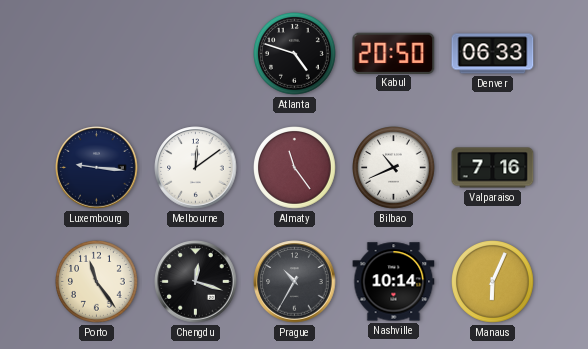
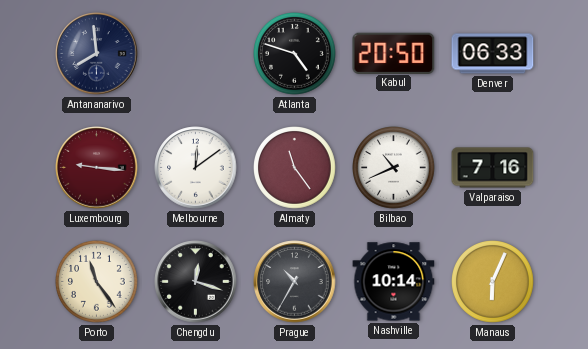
Antananarivo: none -> 7:59 (97, 54)
Luxembourg dial: navy -> burgundy (97, 168)
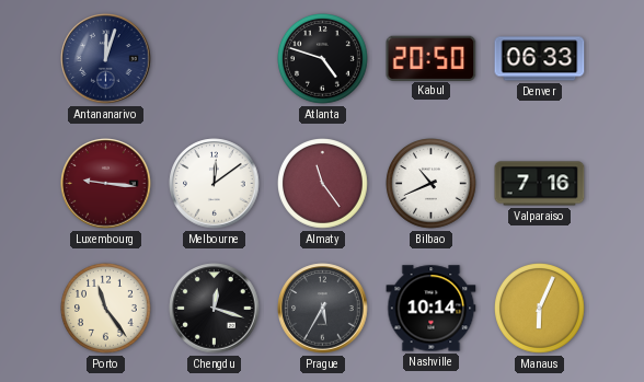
Antananarivo: 7:59 -> 12:03 (106, 59)
Prague: 10:35 -> 5:35 (323, 309)
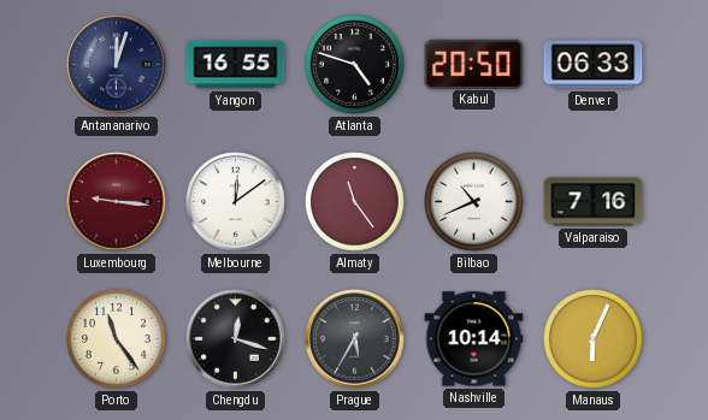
Yangon: none -> 16:55 (236, 65)
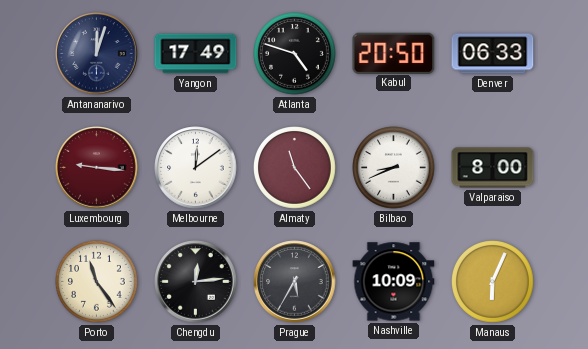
Yangon: 16:55 -> 17:49 (196, 54)
Bilbao: 10:41 -> 8:41 (394, 168)
Valparaiso: 7:16 -> 8:00 (493, 168)
Chengdu: 12:18 -> 12:14 (196, 282)
Nashville: 10:14 -> 10:09 (394, 282)
